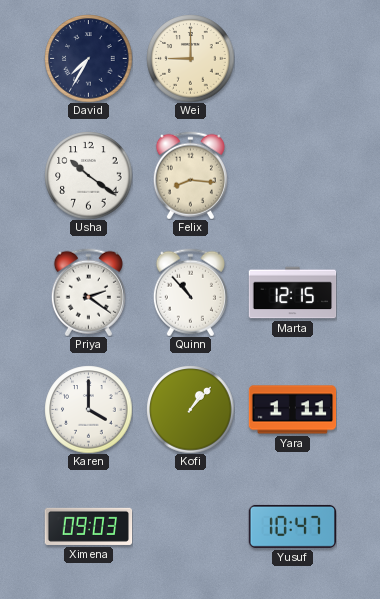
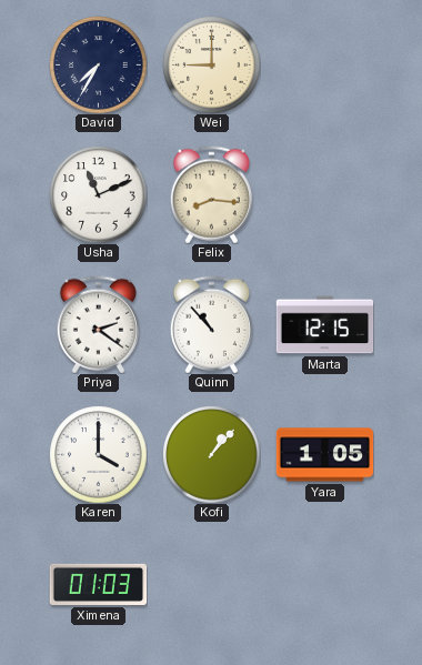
Usha: 10:21 -> 11:11 (98, 194)
Yara: 1:11 -> 1:05 (324, 455)
Ximena: 09:03 -> 01:03 (98, 584)
Yusuf: 10:47 -> none (292, 526)
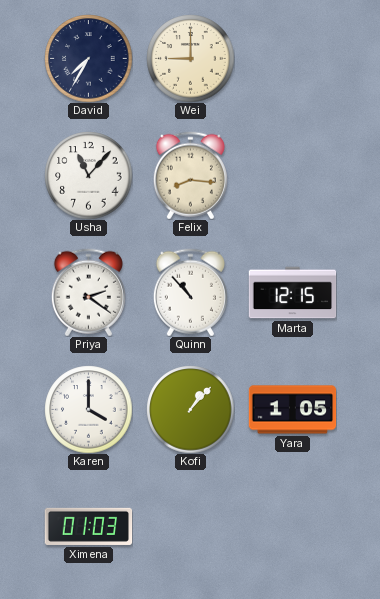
Usha: 11:11 -> 11:07 (88, 175)
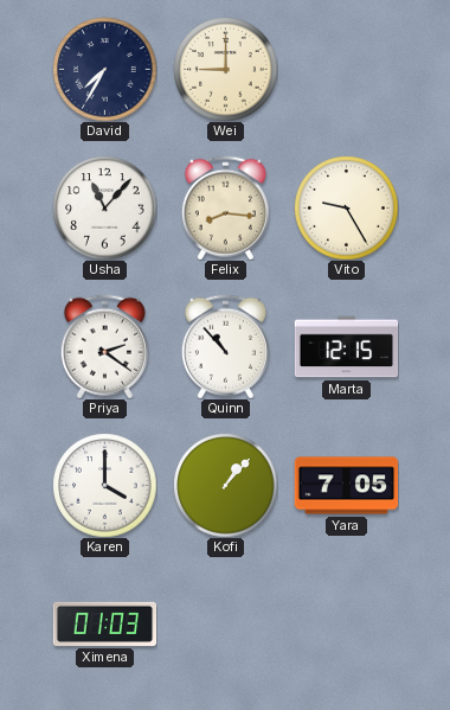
Vito: none -> 9:25 (346, 207)
Yara: 1:05 -> 7:05 (346, 486)
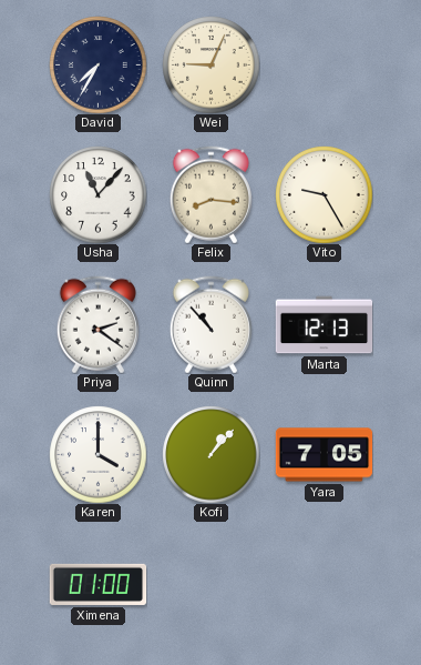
Wei: 9:00 -> 9:04 (210, 64)
Marta: 12:15 -> 12:13 (324, 325)
Ximena: 01:03 -> 01:00 (97, 584)
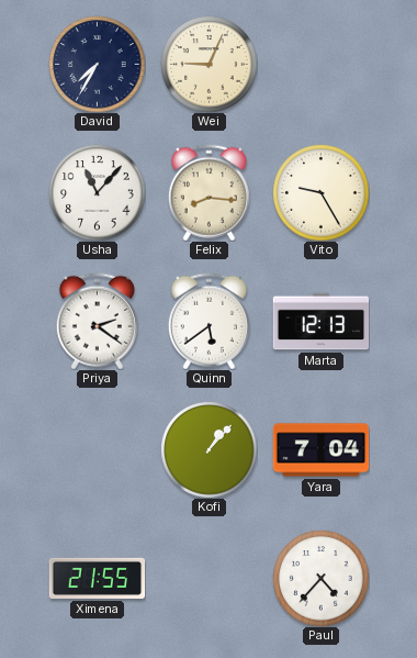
Quinn: 10:53 -> 5:39 (208, 321)
Karen: 4:00 -> none (97, 454)
Yara: 7:05 -> 7:04 (320, 450)
Ximena: 01:00 -> 21:55 (97, 578)
Paul: none -> 4:37 (320, 578)
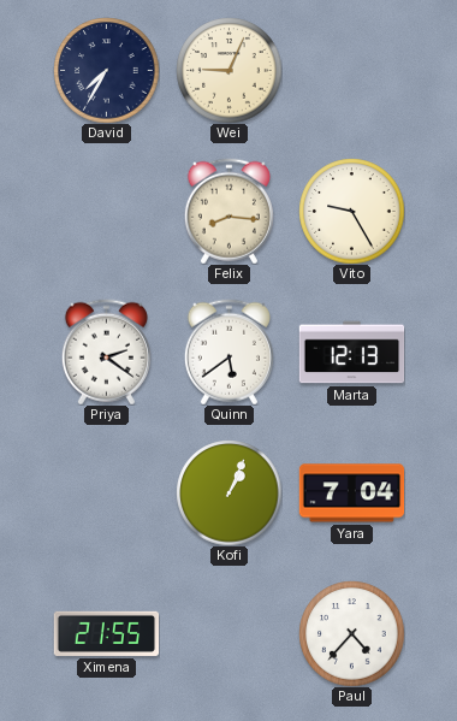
Usha: 11:07 -> none (97, 192)
Kofi: 1:07 -> 1:04 (228, 492)
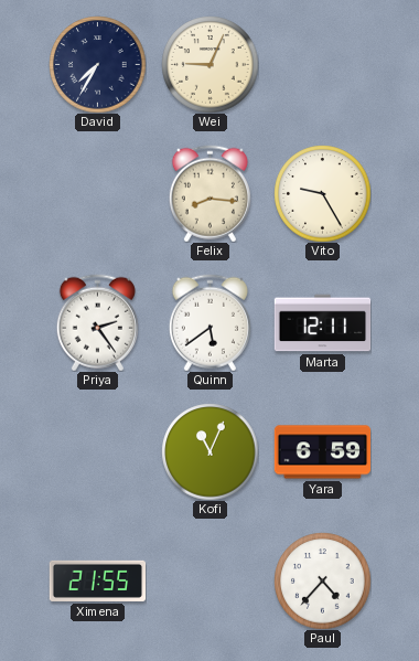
Priya: 2:21 -> 2:24 (97, 322)
Marta: 12:13 -> 12:11 (322, 323)
Kofi: 1:04 -> 11:04 (209, 451)
Yara: 7:04 -> 6:59 (322, 452)
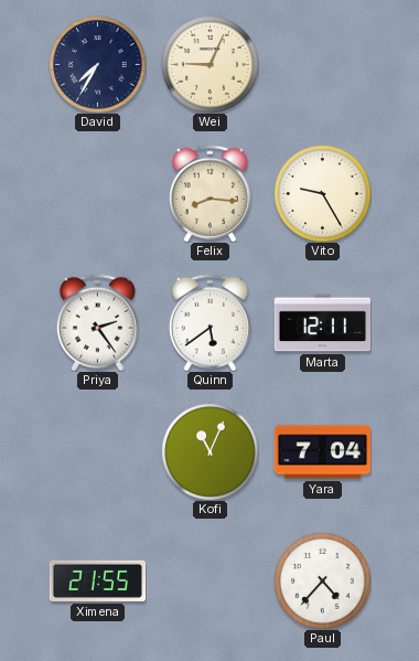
Yara: 6:59 -> 7:04 (322, 452)
